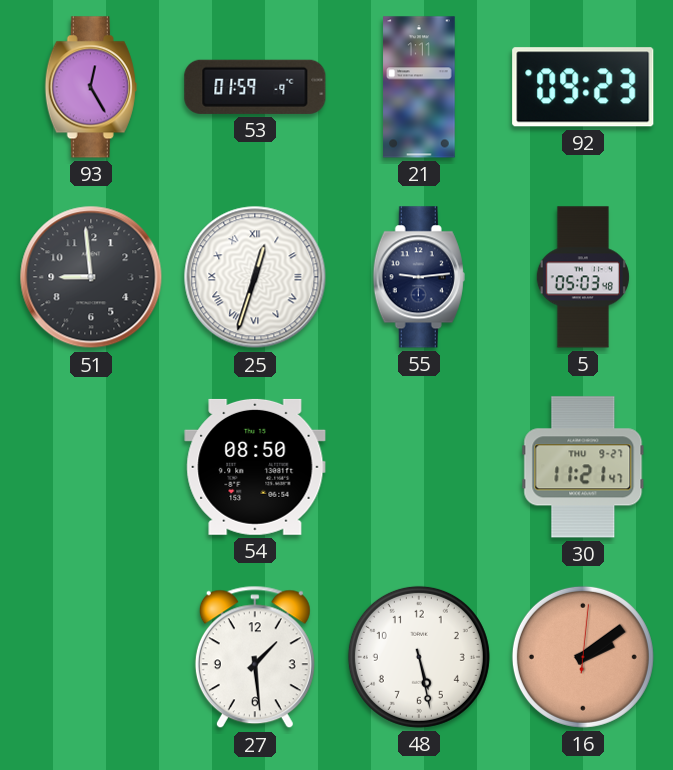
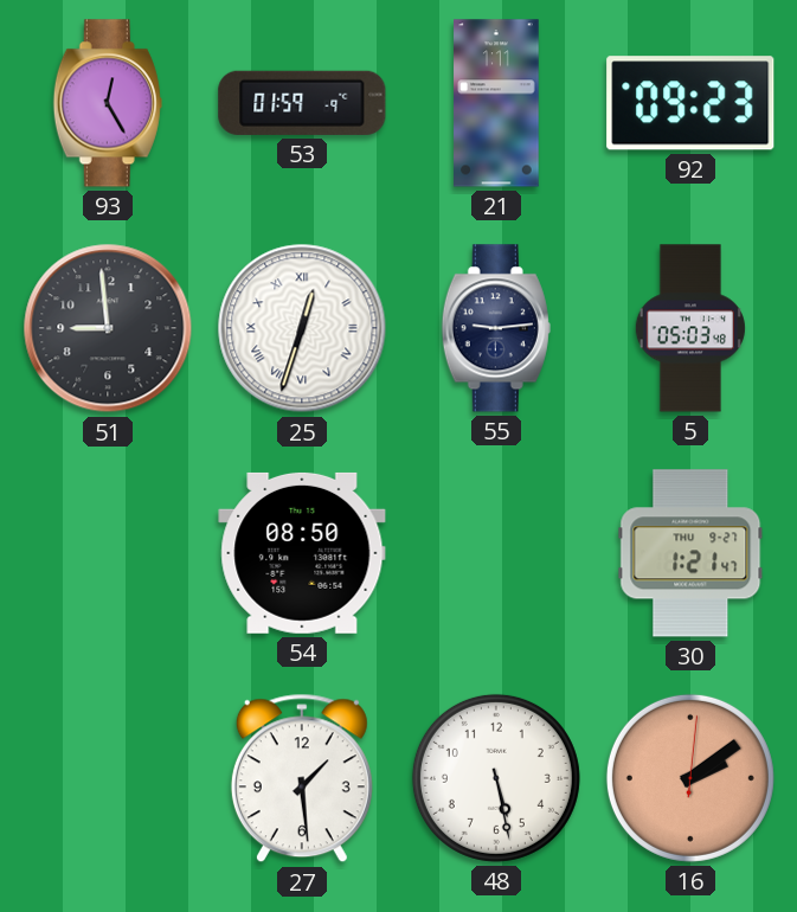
30: 11:21 -> 1:21 (690, 553)
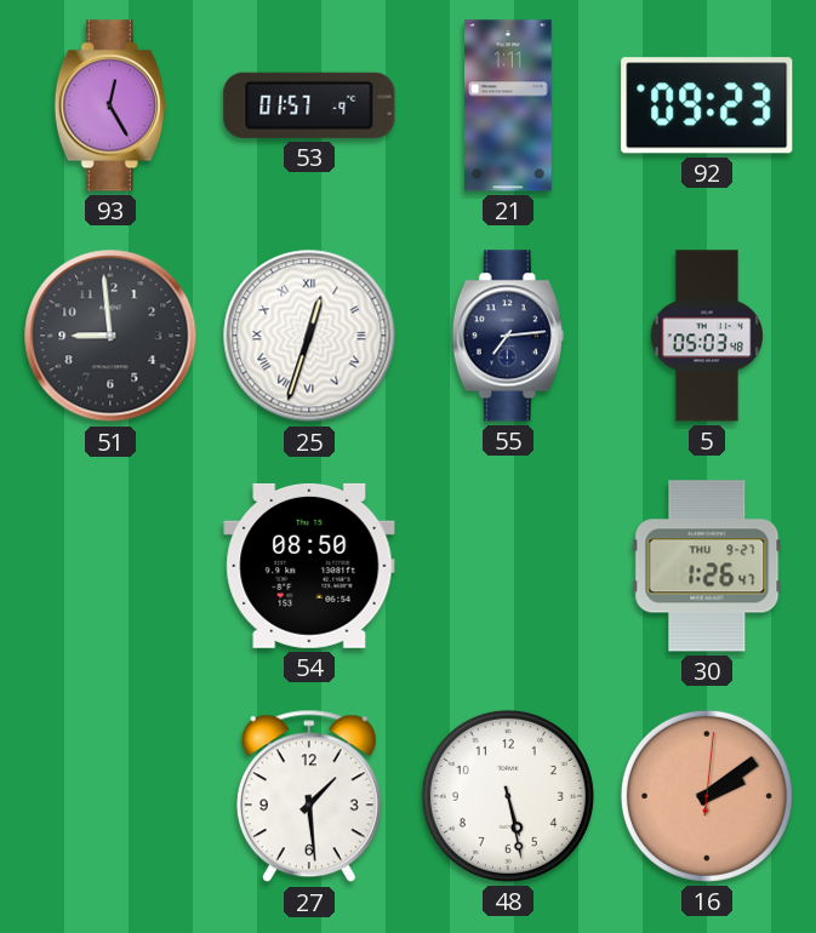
53: 01:59 -> 01:57 (309, 105)
55: 9:14 -> 7:14 (508, 336)
30: 1:21 -> 1:26 (707, 566)
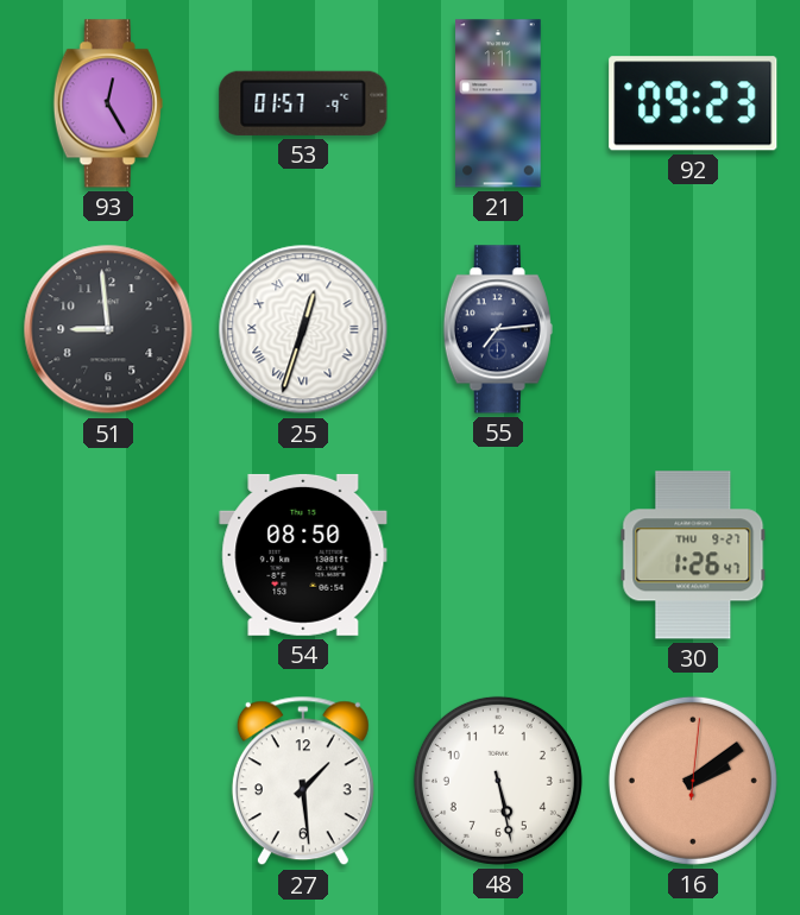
5: 05:03 -> none (707, 336)
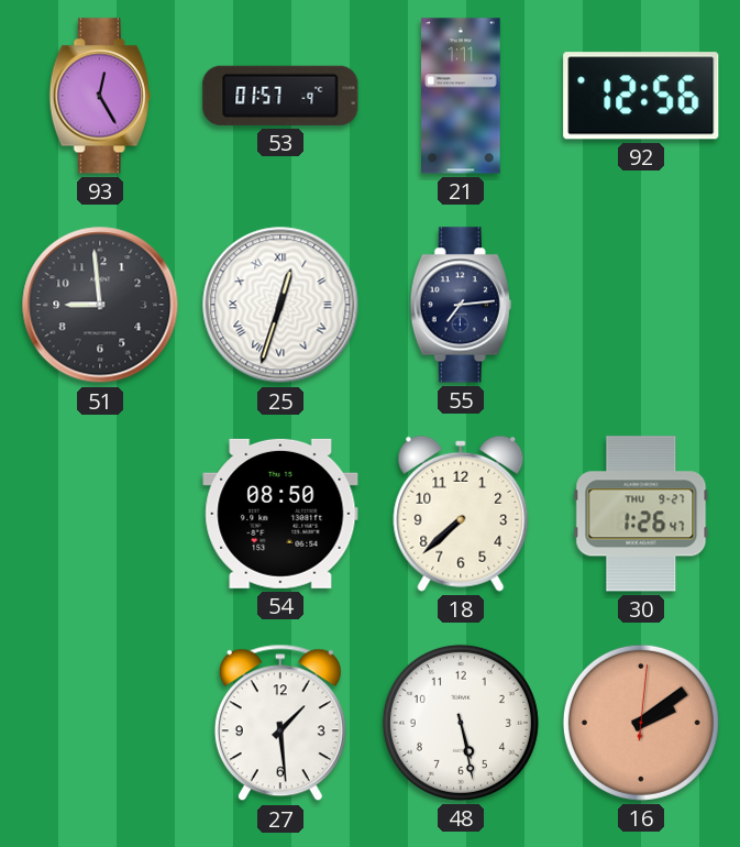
92: 09:23 -> 12:56 (641, 96)
18: none -> 7:38 (461, 514)
